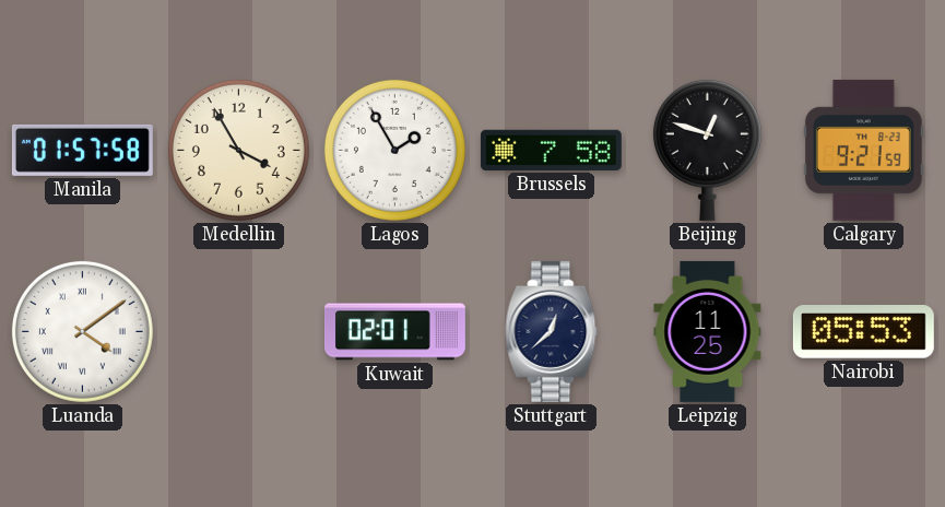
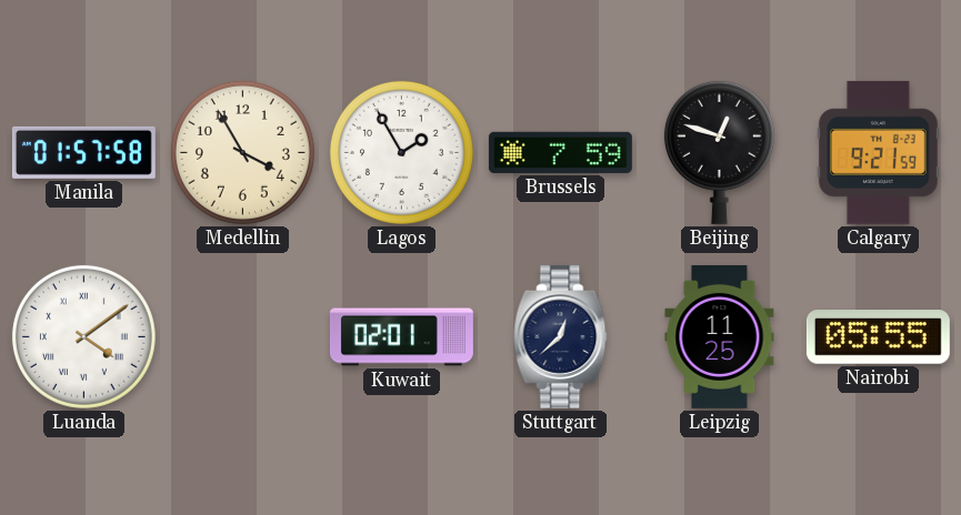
Brussels: 7:58 -> 7:59 (560, 152)
Nairobi: 05:53 -> 05:55 (878, 337)
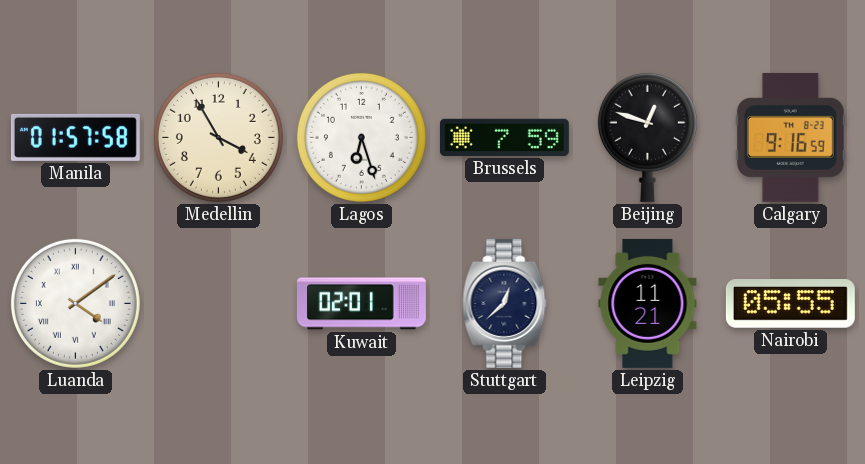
Lagos: 1:55 -> 6:27 (361, 137)
Calgary: 9:21 -> 9:16 (790, 137)
Leipzig: 11:25 -> 11:21 (648, 303)
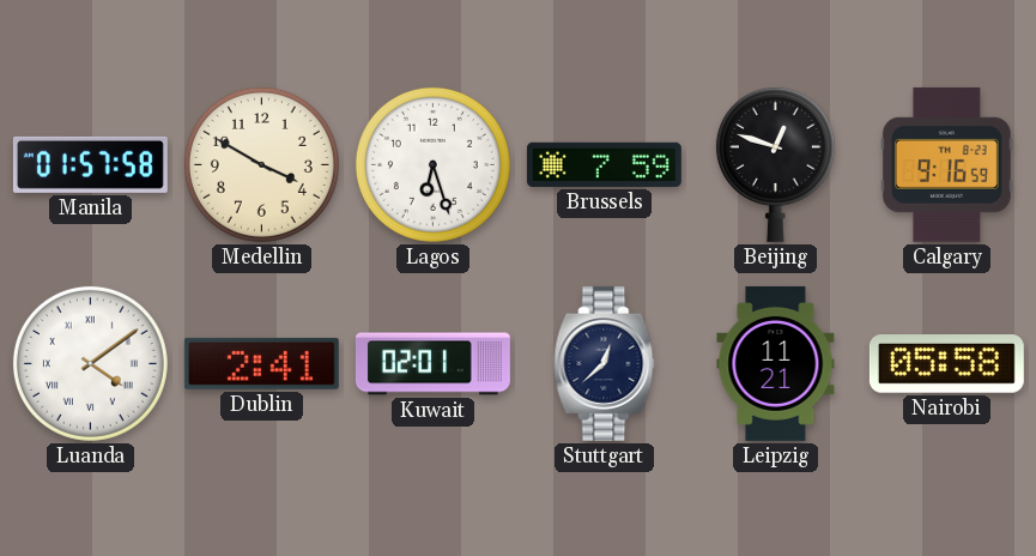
Medellin: 3:55 -> 3:50 (261, 164)
Dublin: none -> 2:41 (261, 363)
Nairobi: 05:55 -> 05:58 (946, 364)
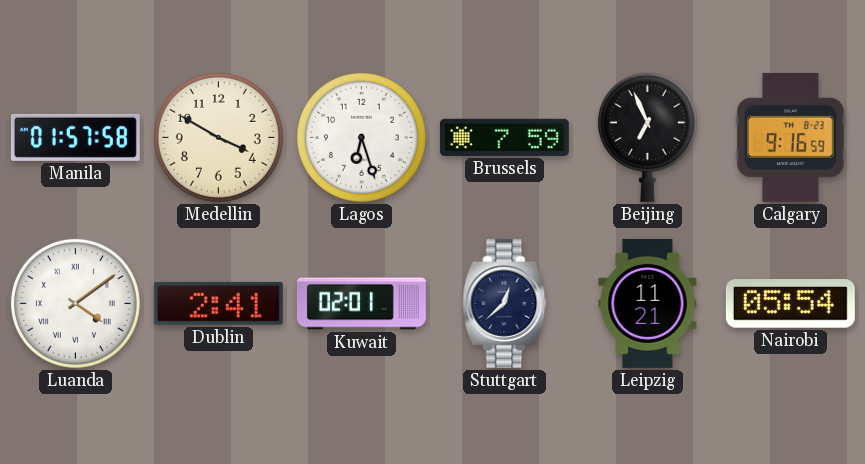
Beijing: 12:48 -> 6:56 (647, 137)
Nairobi: 05:58 -> 05:54 (790, 304)
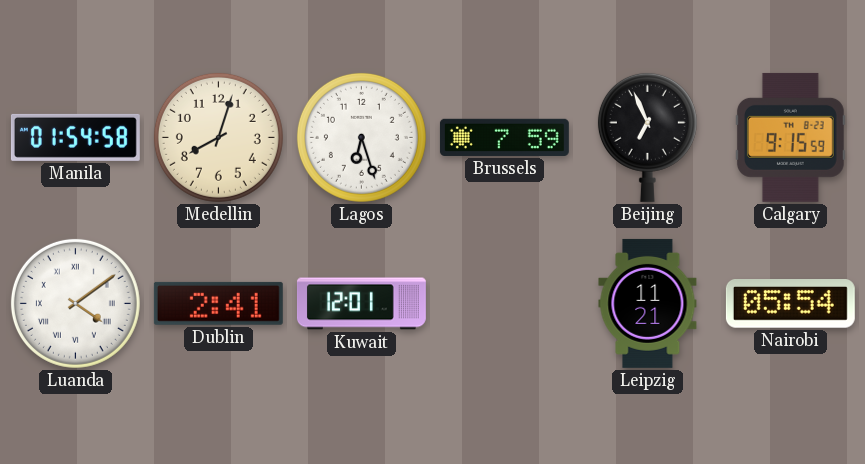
Manila: 01:57 -> 01:54 (75, 137)
Medellin: 3:50 -> 8:03 (218, 137)
Calgary: 9:16 -> 9:15 (790, 137)
Kuwait: 02:01 -> 12:01 (361, 304)
Stuttgart: 12:38 -> none (505, 303)
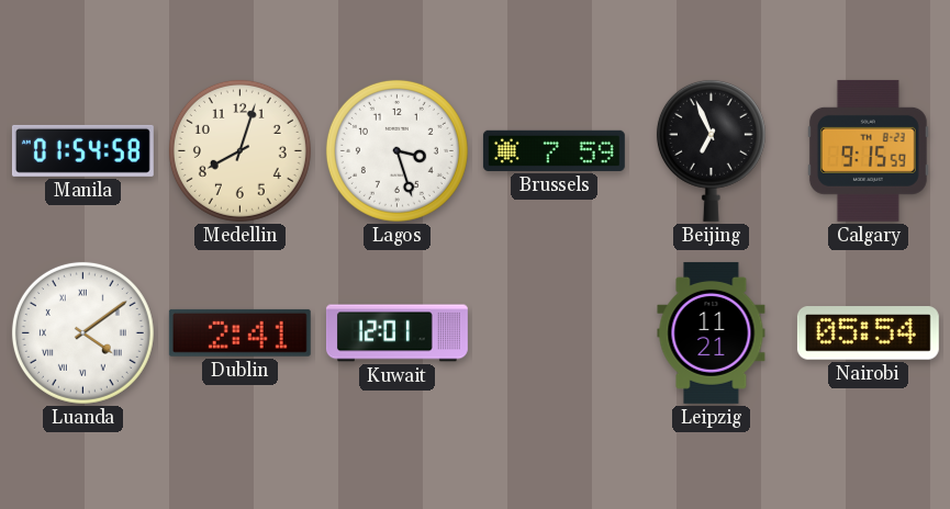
Lagos: 6:27 -> 3:27 (396, 150)
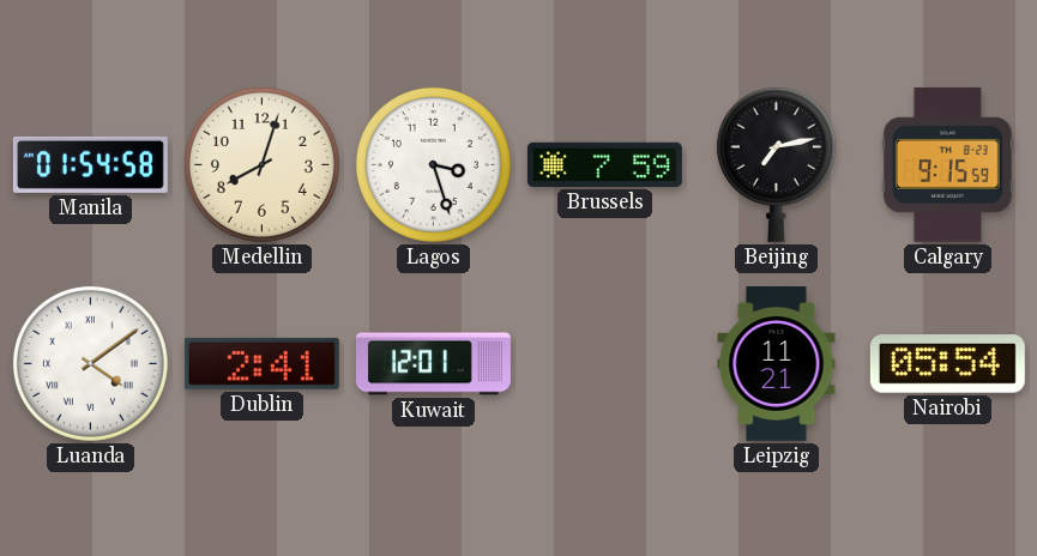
Beijing: 6:56 -> 7:13 (776, 164)
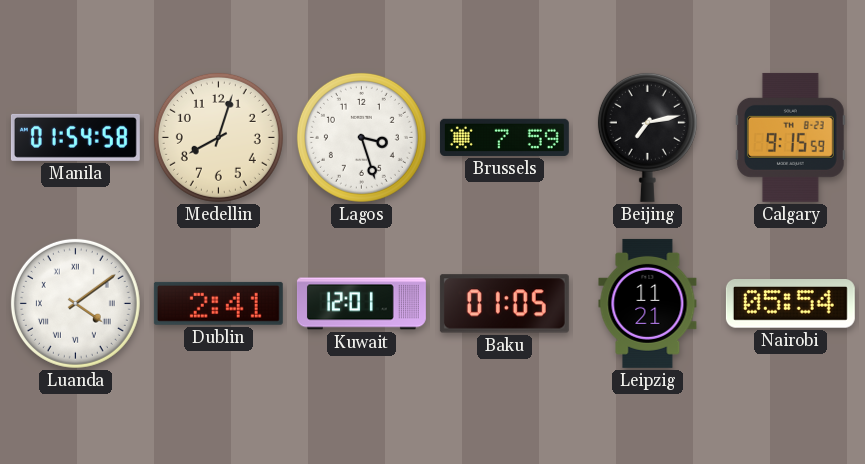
Baku: none -> 01:05 (504, 304)
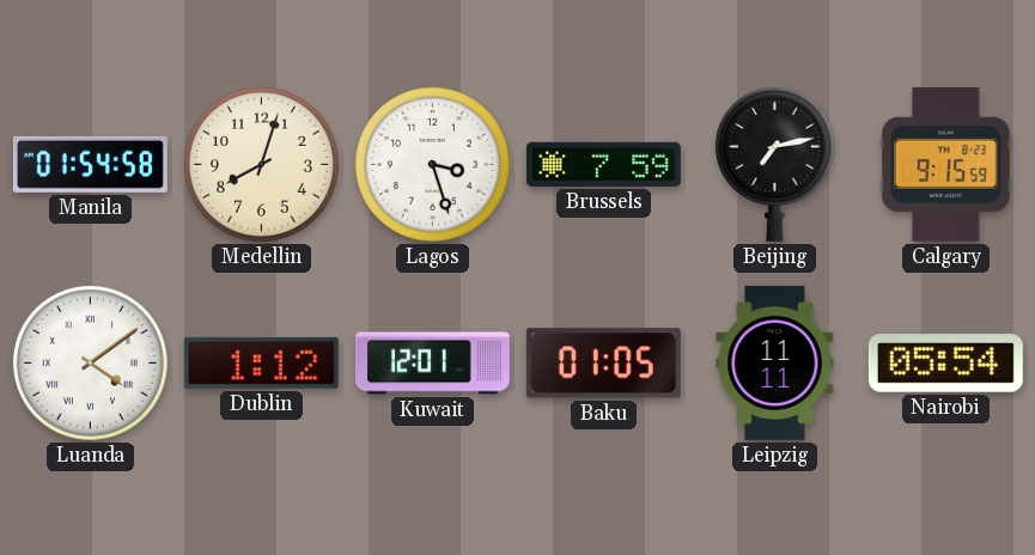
Dublin: 2:41 -> 1:12 (261, 362)
Leipzig: 11:21 -> 11:11 (775, 362)
